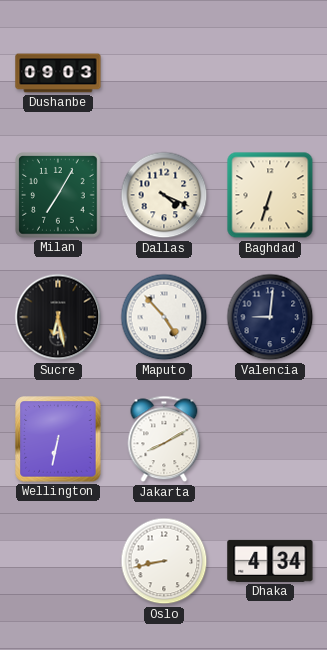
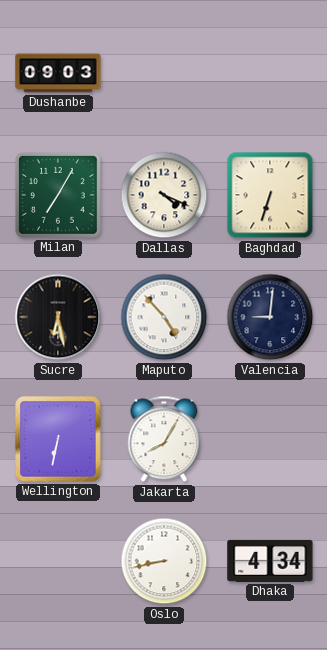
Jakarta: 8:10 -> 8:05 (164, 439)
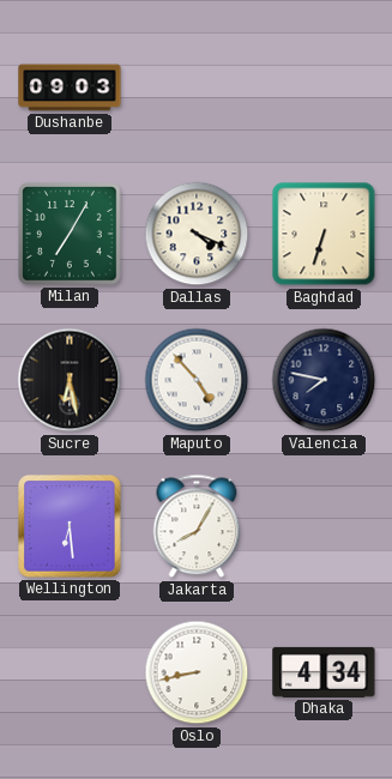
Valencia: 9:01 -> 7:47 (324, 380)
Wellington: 6:32 -> 6:29 (70, 526)
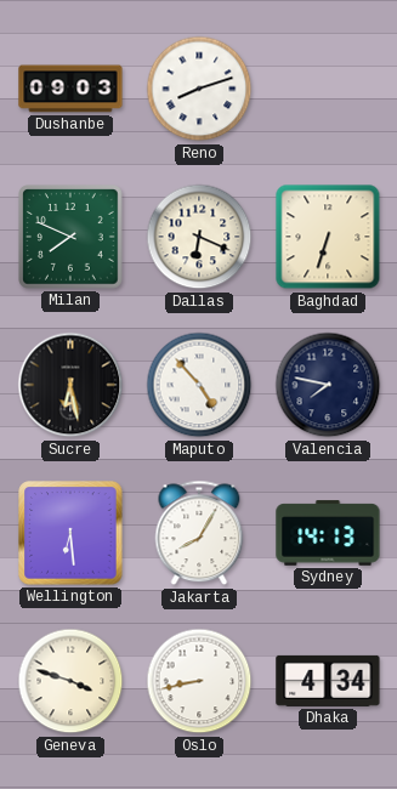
Reno: none -> 8:12 (199, 89)
Milan: 7:05 -> 7:49 (72, 238)
Dallas: 4:19 -> 6:19 (199, 237)
Sydney: none -> 14:13 (328, 533)
Geneva: none -> 3:48 (70, 681)
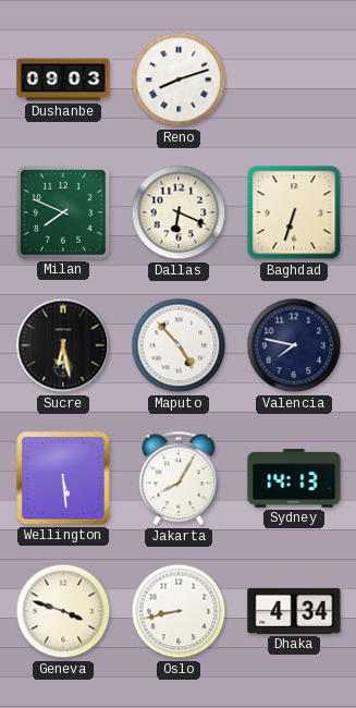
Wellington: 6:29 -> 5:29 (63, 478)
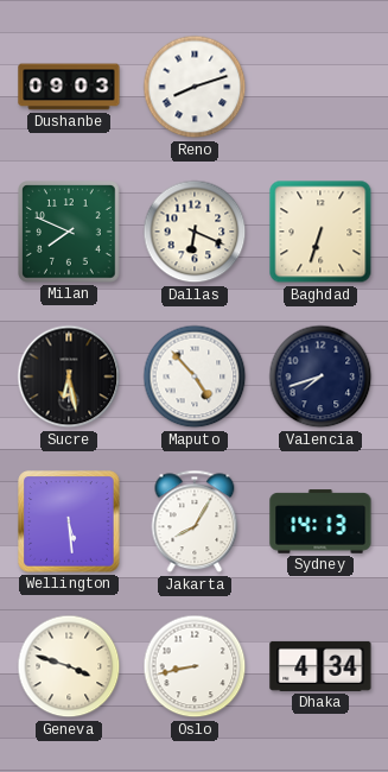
Valencia: 7:47 -> 7:42 (320, 376)
